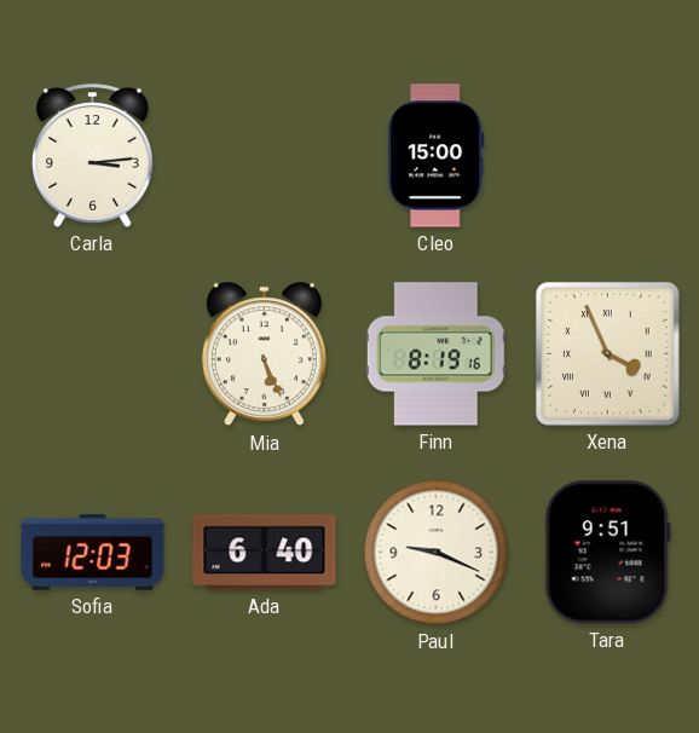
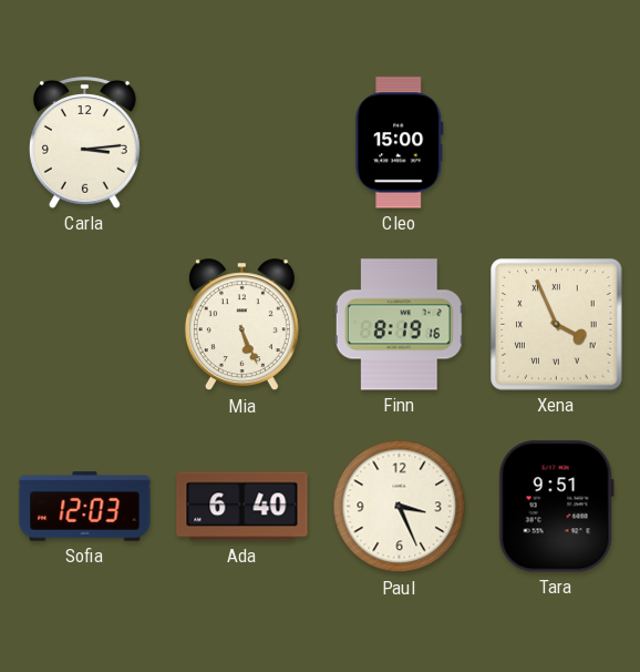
Paul: 9:19 -> 3:26 (400, 507)
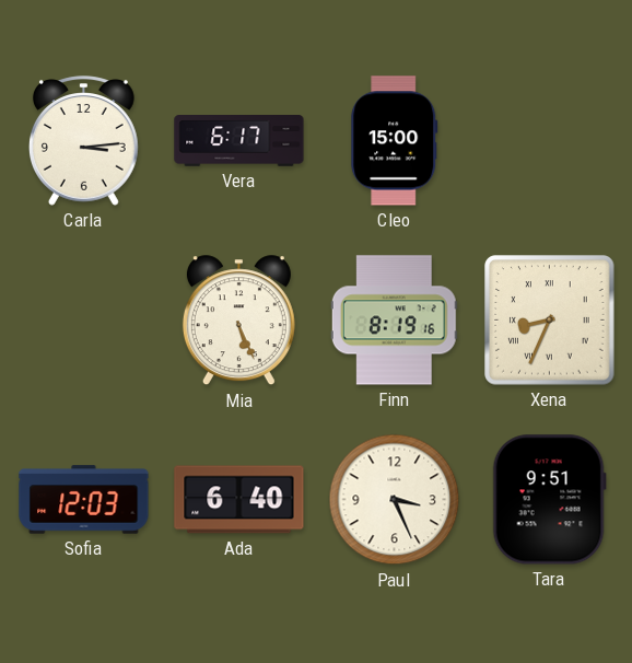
Vera: none -> 6:17 (239, 141)
Xena: 3:56 -> 8:34 (550, 321)
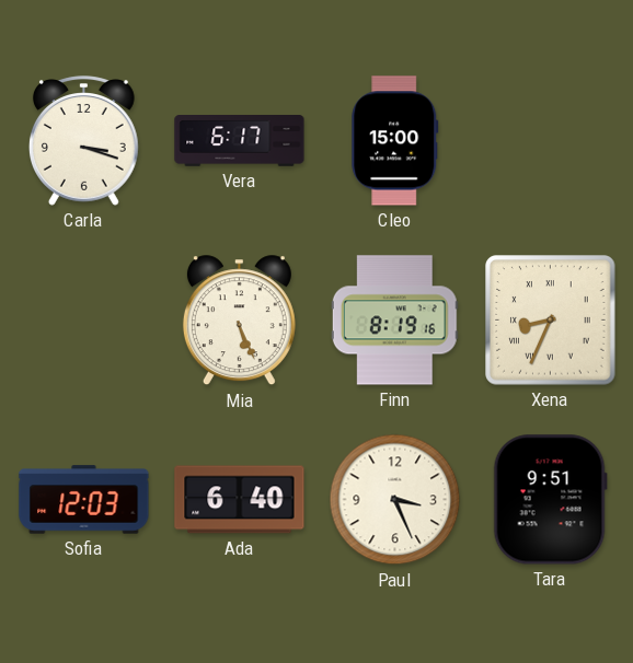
Carla: 3:14 -> 3:18 (84, 141)
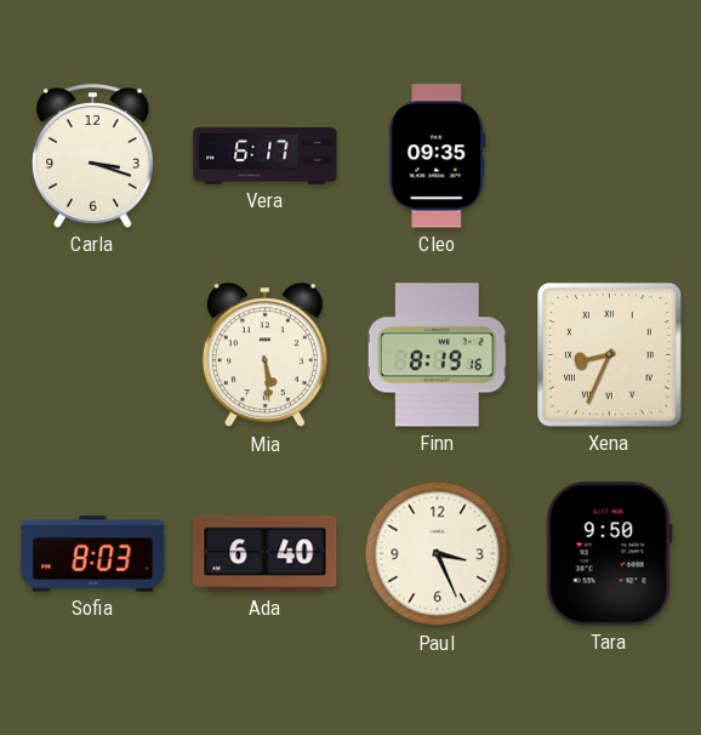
Cleo: 15:00 -> 09:35 (438, 156)
Mia: 5:26 -> 5:29 (264, 355)
Sofia: 12:03 -> 8:03 (93, 554)
Tara: 9:51 -> 9:50 (609, 554)
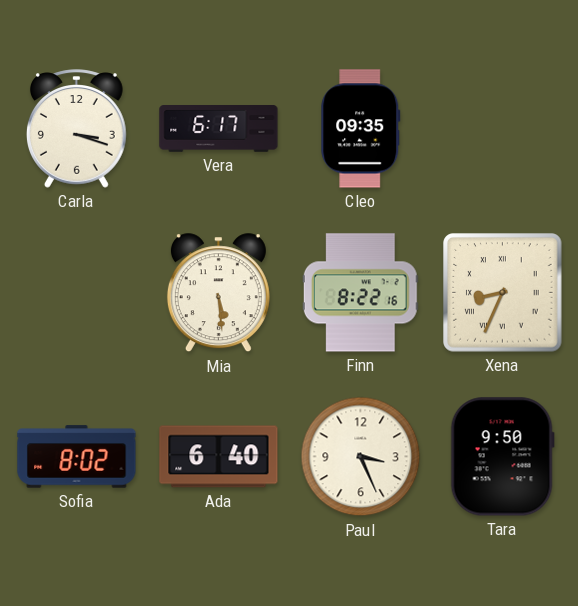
Finn: 8:19 -> 8:22 (360, 293)
Sofia: 8:03 -> 8:02 (77, 457)
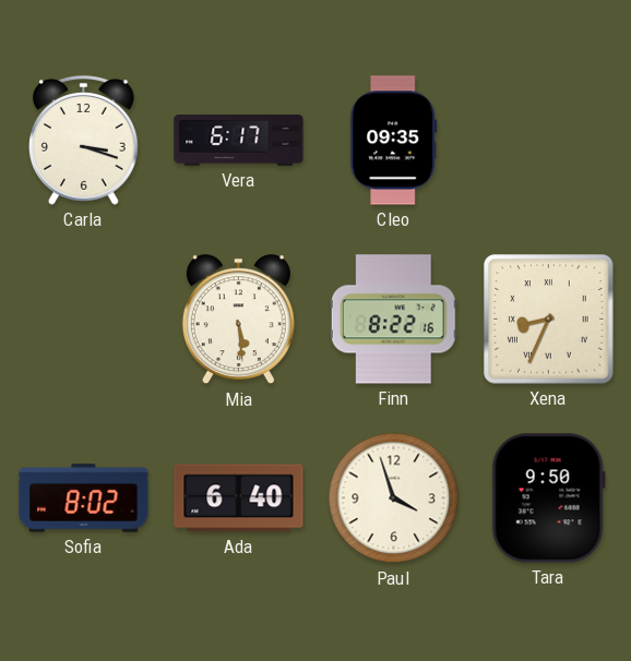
Paul: 3:26 -> 3:57 (394, 498)
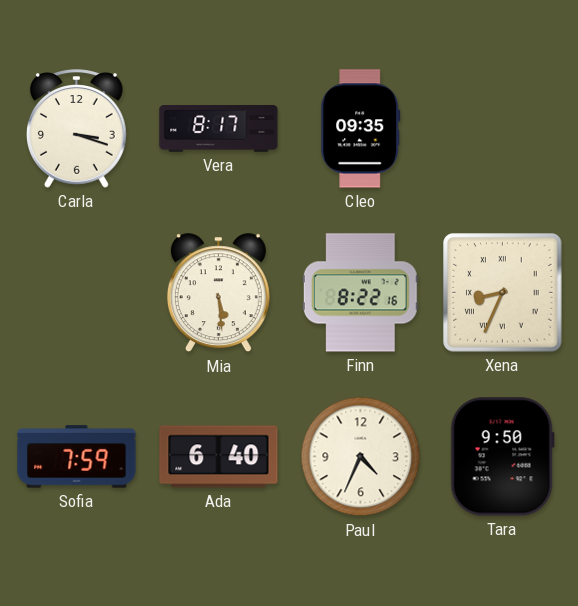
Vera: 6:17 -> 8:17 (219, 129)
Sofia: 8:02 -> 7:59 (77, 457)
Paul: 3:57 -> 4:34 (361, 457)
